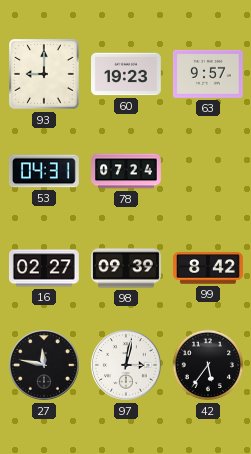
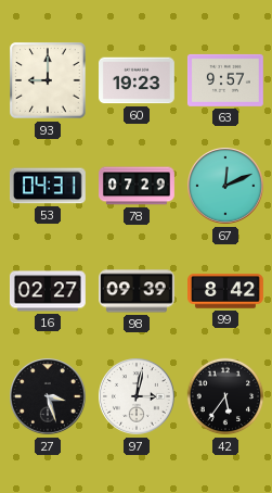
78: 07:24 -> 07:29 (138, 186)
67: none -> 12:11 (225, 186)
27: 11:47 -> 3:27 (48, 396)
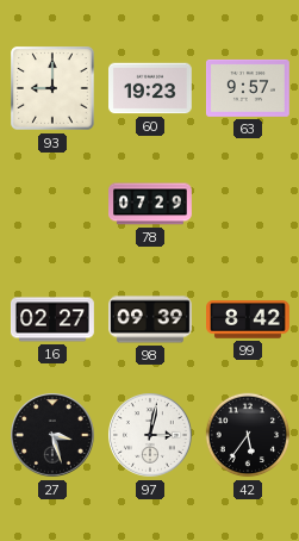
53: 04:31 -> none (48, 186)
67: 12:11 -> none (225, 186)
